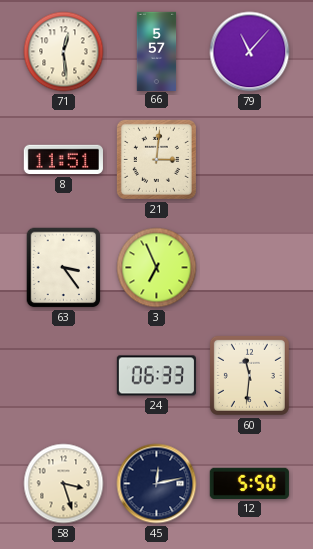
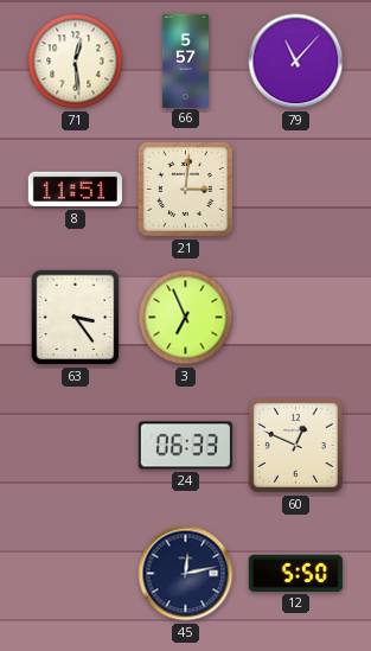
60: 11:31 -> 12:49 (295, 445)
58: 3:27 -> none (64, 484)
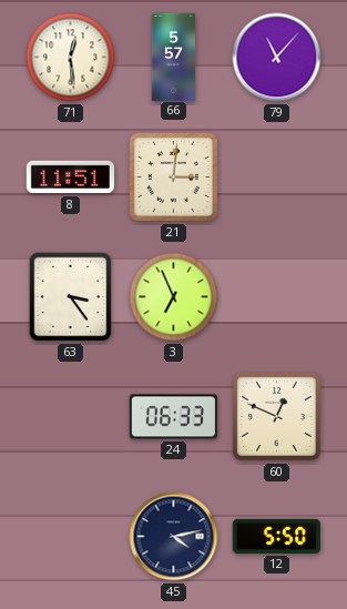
45: 12:13 -> 4:13 (174, 537)
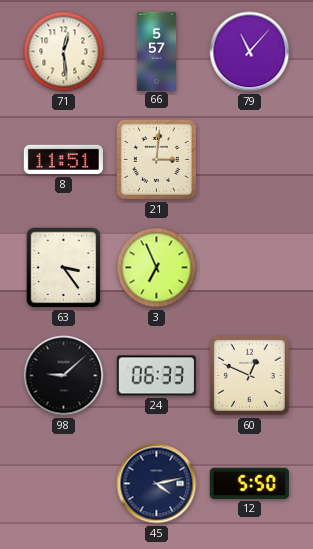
98: none -> 9:08 (64, 376)
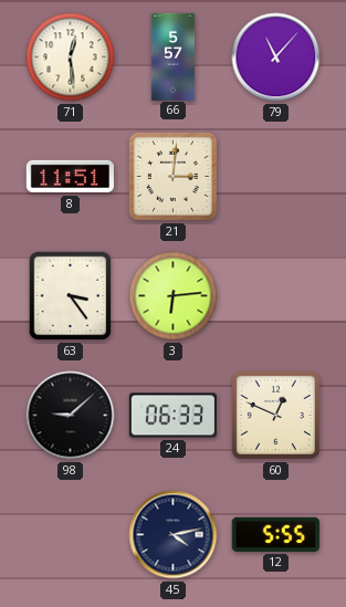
3: 6:56 -> 6:14 (174, 296)
12: 5:50 -> 5:55 (275, 534)
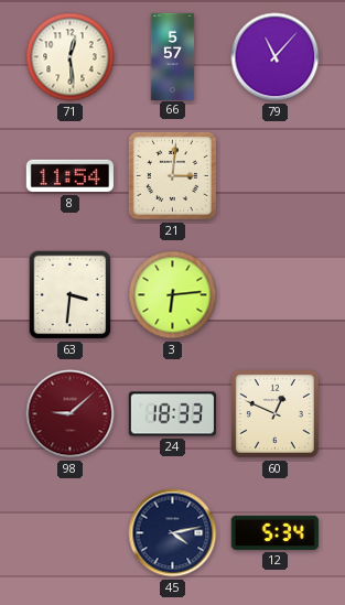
8: 11:51 -> 11:54 (69, 176)
63: 3:24 -> 3:31 (71, 295)
98 dial: black -> burgundy (71, 414)
24: 06:33 -> 18:33 (172, 414)
12: 5:55 -> 5:34 (274, 532)
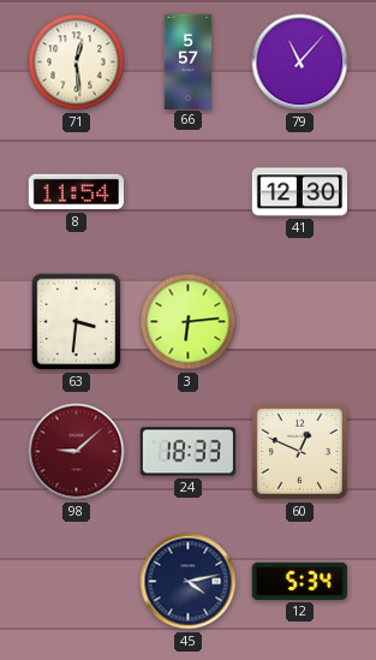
21: 3:01 -> none (172, 175)
41: none -> 12:30 (299, 192)
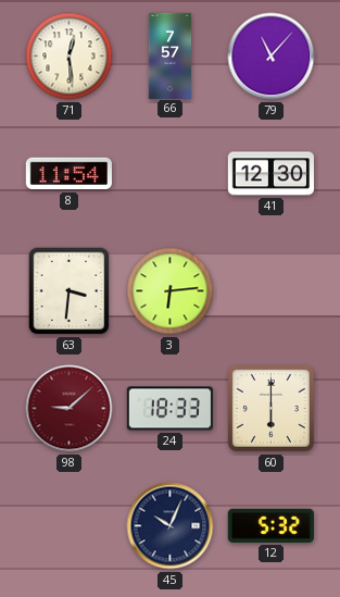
66: 5:57 -> 7:57 (171, 55)
60: 12:49 -> 6:00 (270, 408)
45: 4:13 -> 10:04 (171, 526)
12: 5:34 -> 5:32 (270, 525)
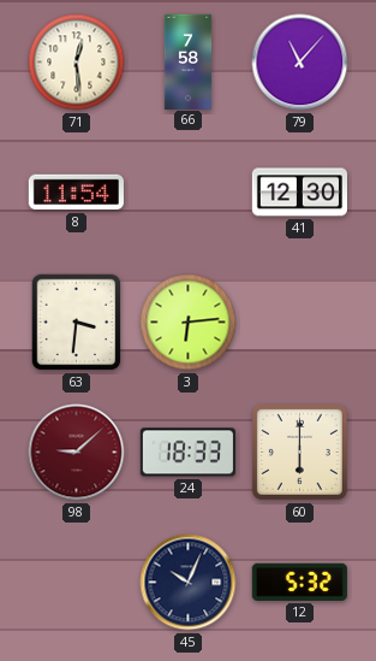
66: 7:57 -> 7:58 (189, 61)
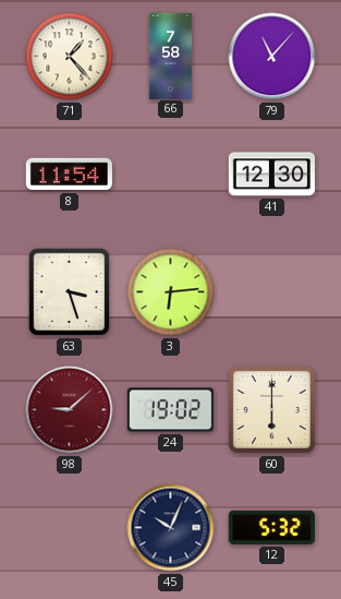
71: 12:29 -> 1:23 (70, 57)
63: 3:31 -> 3:27 (70, 292)
24: 18:33 -> 19:02 (170, 410)
